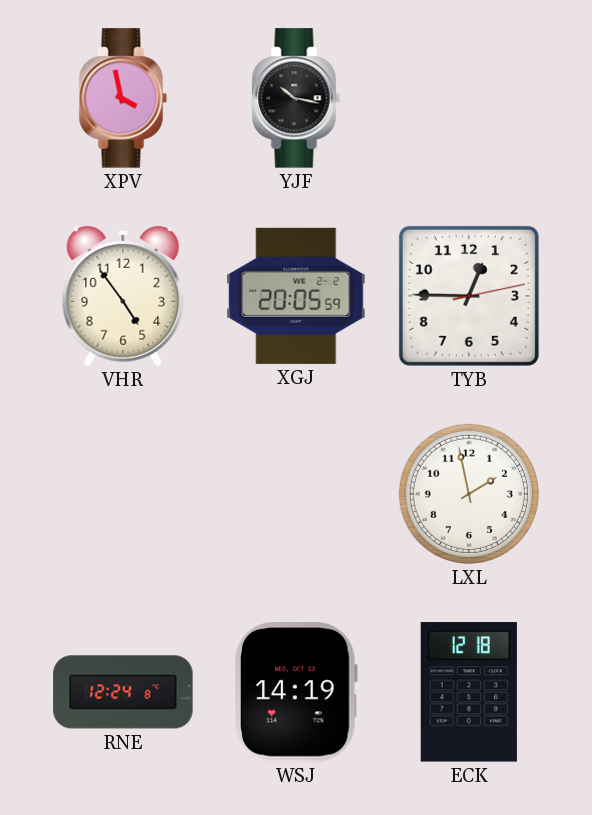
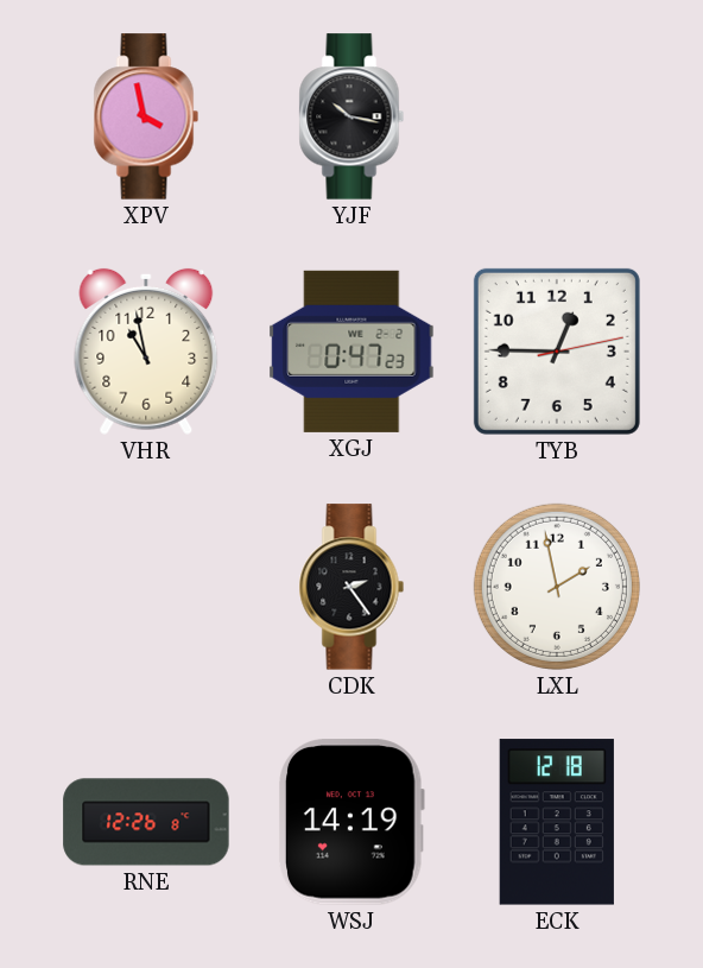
VHR: 4:54 -> 10:58 (146, 352)
XGJ: 20:05 -> 0:47 (351, 352)
CDK: none -> 2:24 (351, 587)
RNE: 12:24 -> 12:26 (146, 822)
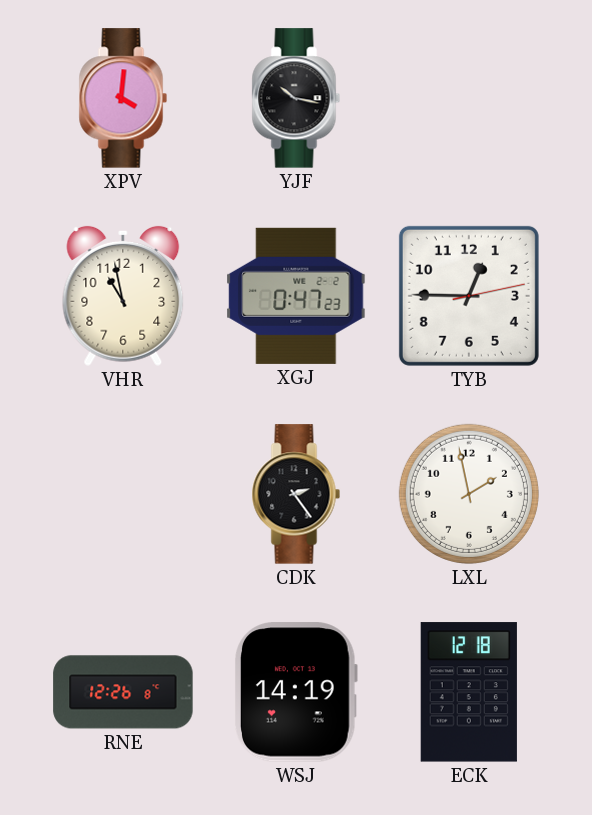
XPV: 3:58 -> 4:01 (123, 98)
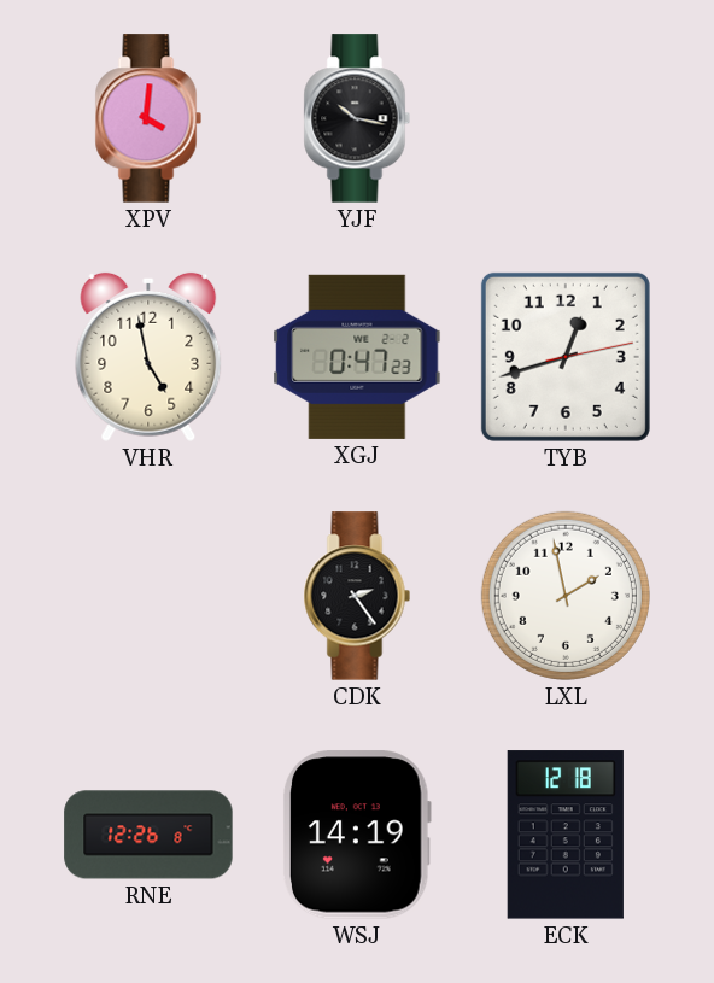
VHR: 10:58 -> 4:58 (148, 357)
TYB: 12:45 -> 12:42 (566, 357)
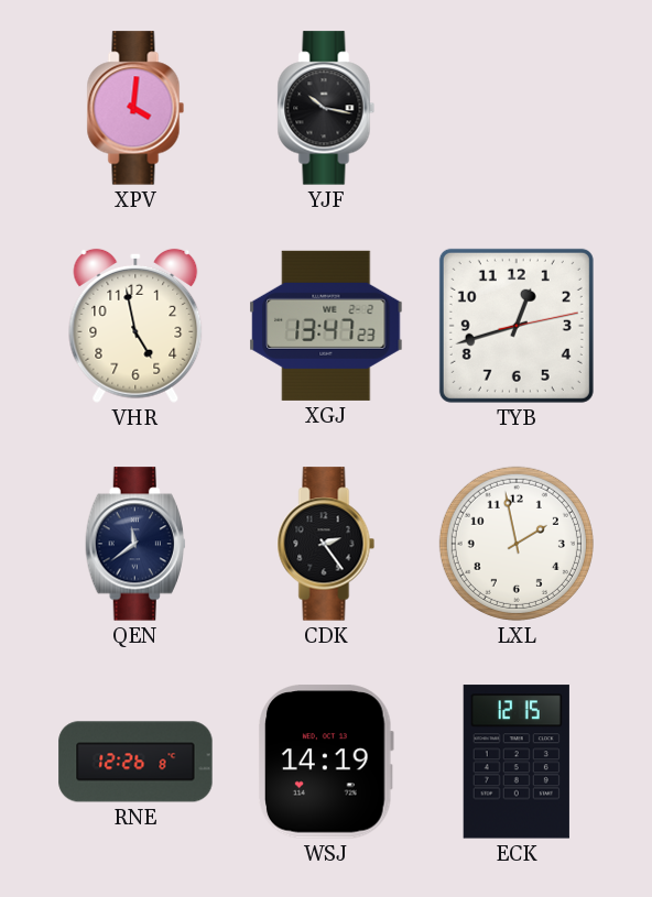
XGJ: 0:47 -> 13:47 (326, 326)
QEN: none -> 11:39 (134, 544)
ECK: 12:18 -> 12:15 (517, 762)
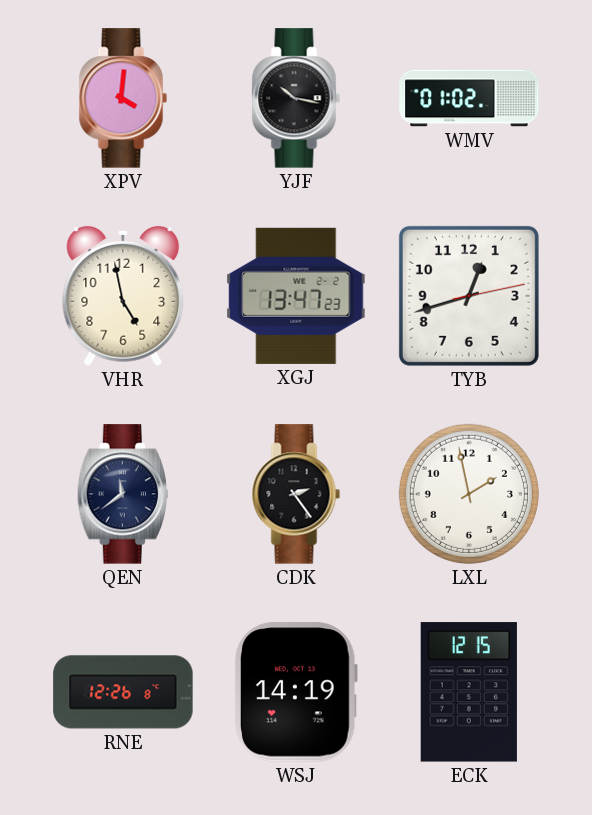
WMV: none -> 01:02 (469, 98)
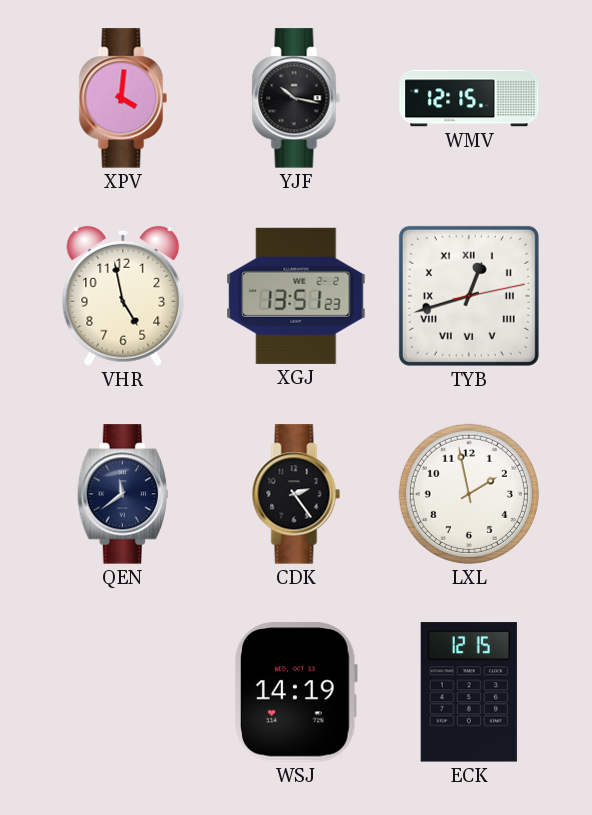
WMV: 01:02 -> 12:15 (469, 98)
XGJ: 13:47 -> 13:51 (296, 296)
TYB numerals: Arabic -> Roman (469, 296)
RNE: 12:26 -> none (123, 692)
